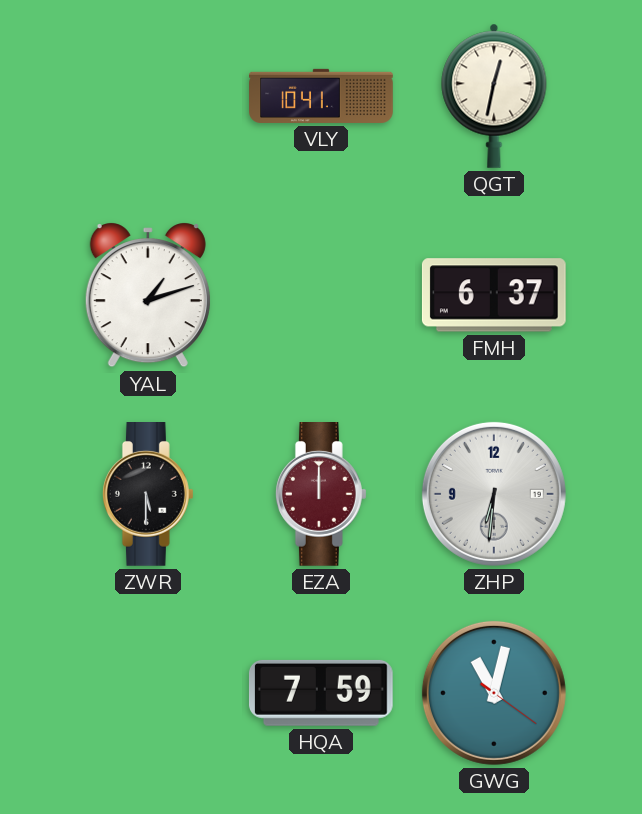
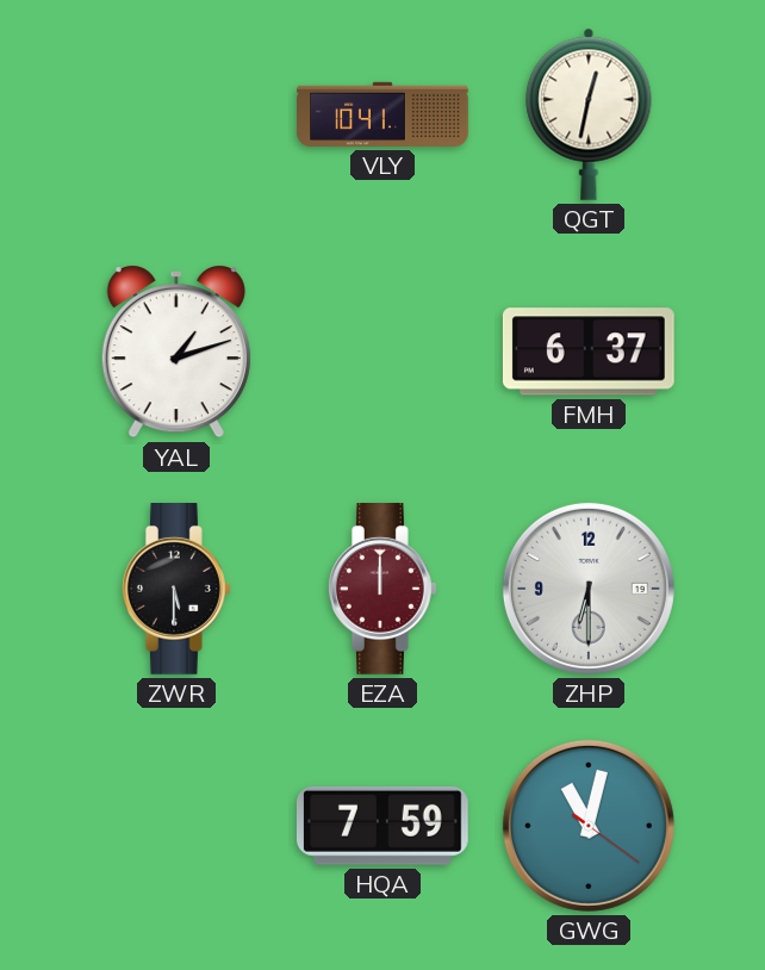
ZHP: 6:31 -> 6:30 (589, 589)
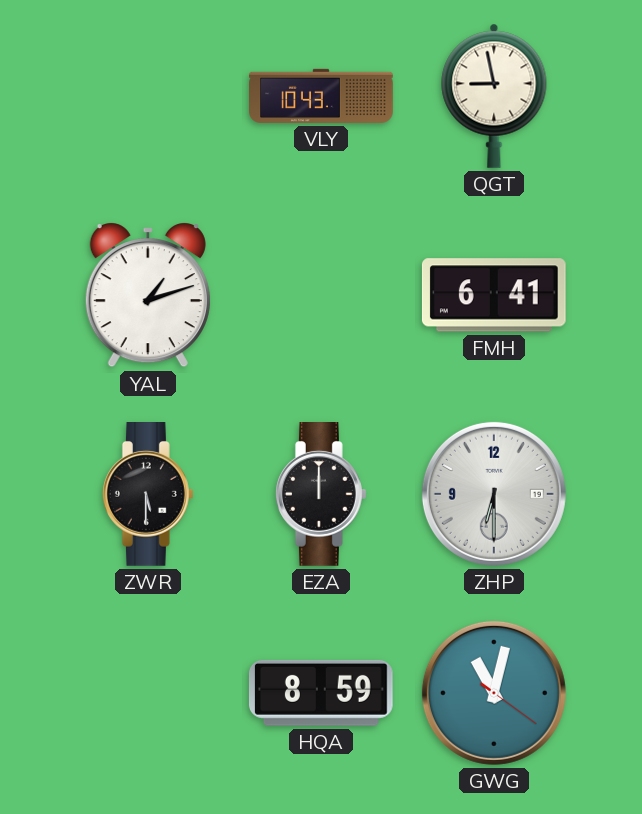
VLY: 10:41 -> 10:43 (321, 96)
QGT: 12:32 -> 8:58 (494, 96)
FMH: 6:37 -> 6:41 (494, 295)
EZA dial: burgundy -> black (321, 495)
HQA: 7:59 -> 8:59 (321, 693)
